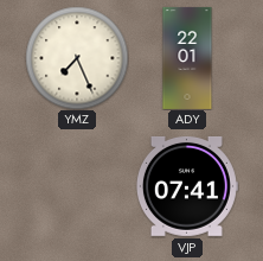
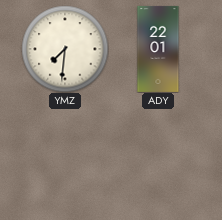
YMZ: 7:26 -> 7:31 (65, 49)
VJP: 07:41 -> none (187, 186)
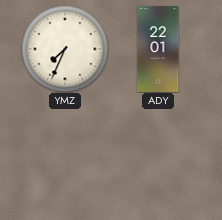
YMZ: 7:31 -> 7:34 (65, 49)
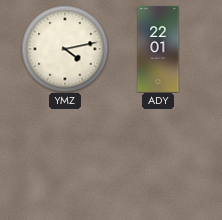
YMZ: 7:34 -> 4:13 (65, 49)
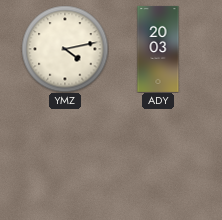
ADY: 22:01 -> 20:03 (158, 49)
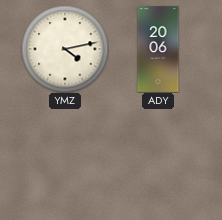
ADY: 20:03 -> 20:06 (158, 49)
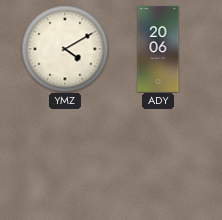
YMZ: 4:13 -> 4:10 (65, 49)
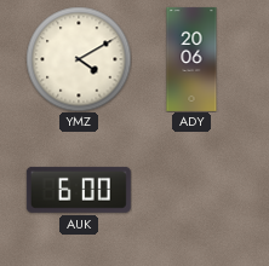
AUK: none -> 6:00 (79, 190)
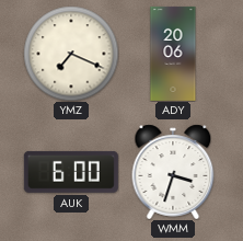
YMZ: 4:10 -> 7:19 (71, 54)
WMM: none -> 3:33 (173, 172)
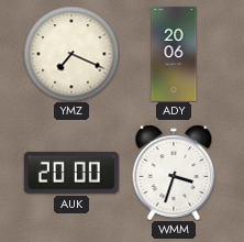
AUK: 6:00 -> 20:00 (71, 173)
